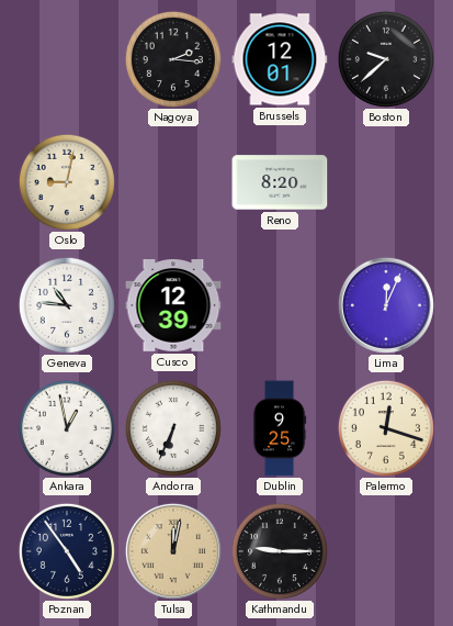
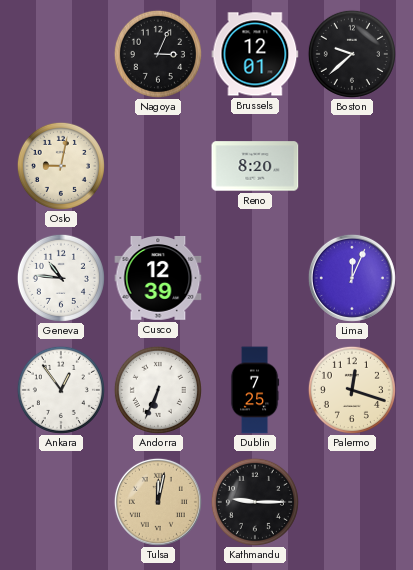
Nagoya: 2:16 -> 3:04 (158, 54)
Ankara: 12:58 -> 12:54 (61, 390)
Dublin: 9:25 -> 7:25 (255, 390)
Poznan: 4:54 -> none (67, 551)
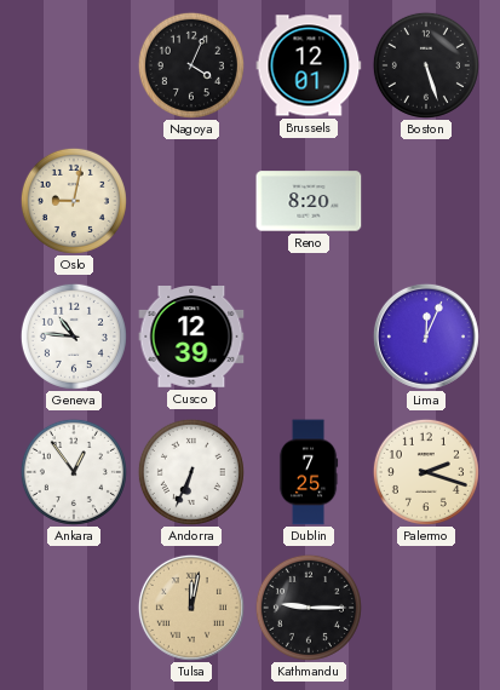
Nagoya: 3:04 -> 4:04 (191, 65)
Boston: 9:38 -> 5:27 (426, 65)
Palermo: 12:18 -> 2:18 (426, 472)
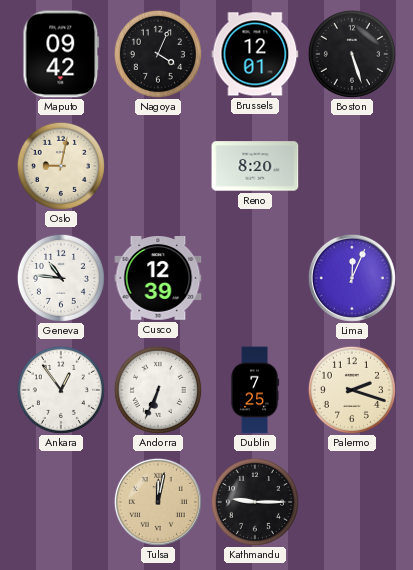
Maputo: none -> 09:42 (61, 54)
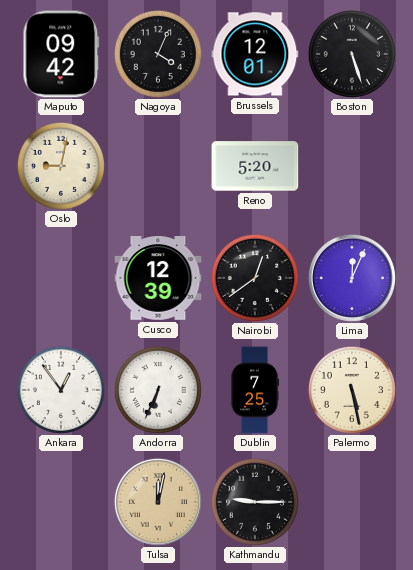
Reno: 8:20 -> 5:20 (255, 166)
Geneva: 10:46 -> none (61, 278)
Nairobi: none -> 12:39 (255, 278)
Palermo: 2:18 -> 5:28 (352, 390)
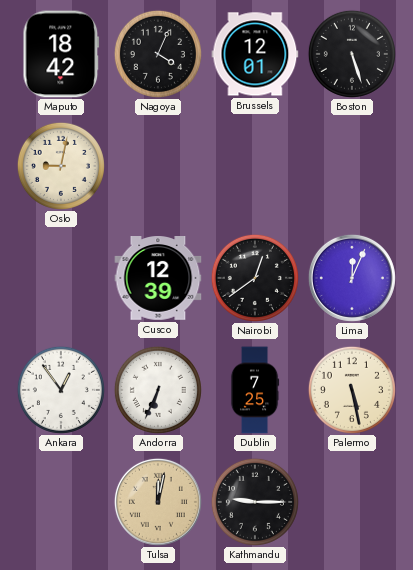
Maputo: 09:42 -> 18:42 (61, 54)
Reno: 5:20 -> none (255, 166)
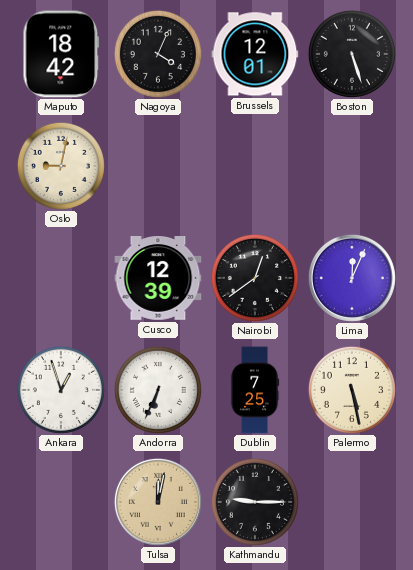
Ankara: 12:54 -> 12:57 (61, 390)
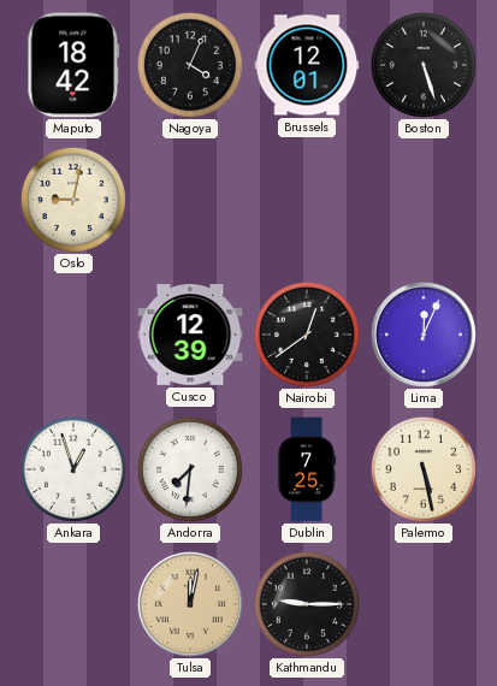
Andorra: 6:34 -> 7:31 (190, 469)
